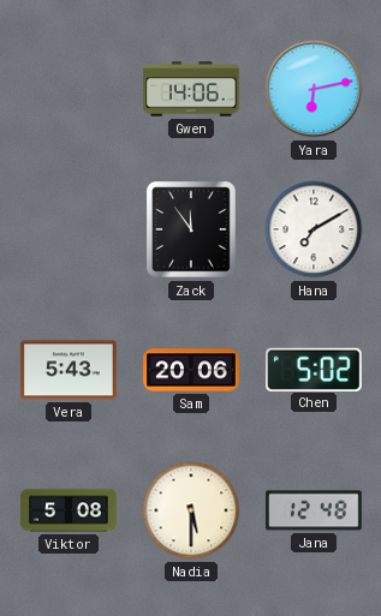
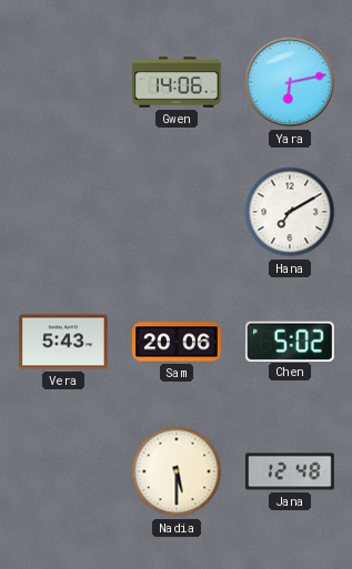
Zack: 11:54 -> none (191, 229)
Viktor: 5:08 -> none (69, 510)
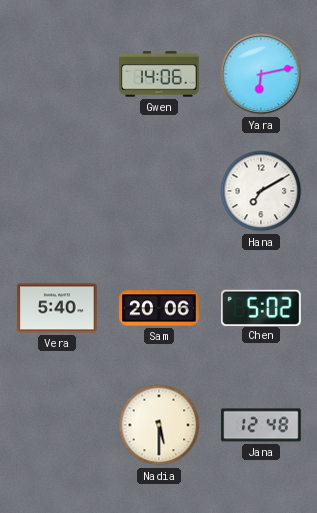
Vera: 5:43 -> 5:40 (57, 308)
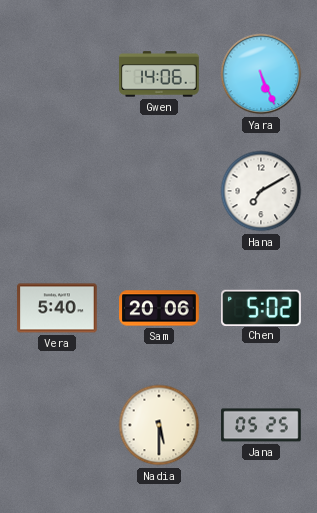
Yara: 6:13 -> 5:26 (261, 74)
Jana: 12:48 -> 05:25 (261, 425)
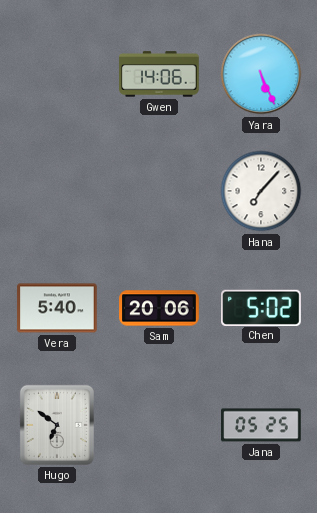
Hana: 7:10 -> 7:07 (261, 191)
Hugo: none -> 6:51 (57, 425)
Nadia: 5:30 -> none (159, 425)
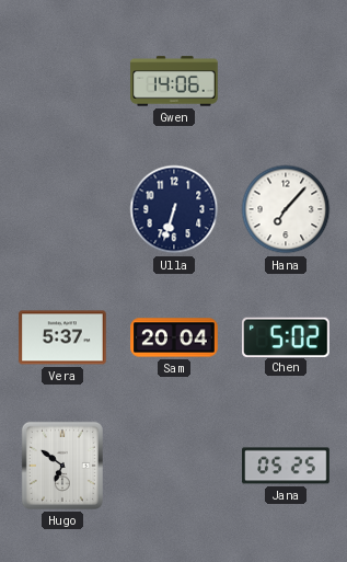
Yara: 5:26 -> none (261, 74)
Ulla: none -> 6:33 (174, 209)
Vera: 5:40 -> 5:37 (62, 337)
Sam: 20:06 -> 20:04 (174, 337)
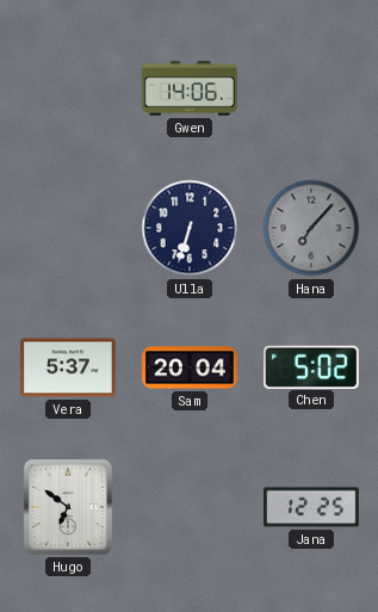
Hana dial: white -> grey (311, 228)
Jana: 05:25 -> 12:25 (311, 507)
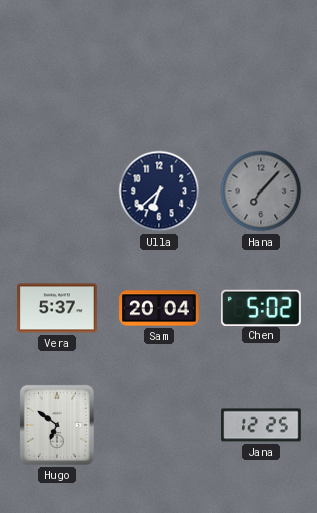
Gwen: 14:06 -> none (190, 88)
Ulla: 6:33 -> 6:38 (159, 191)
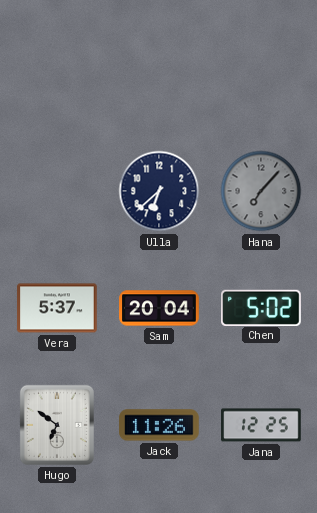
Jack: none -> 11:26 (159, 425)
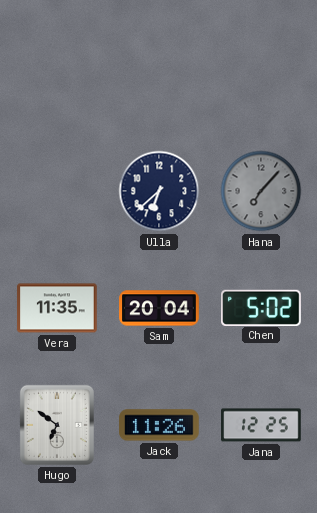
Vera: 5:37 -> 11:35 (57, 308)
